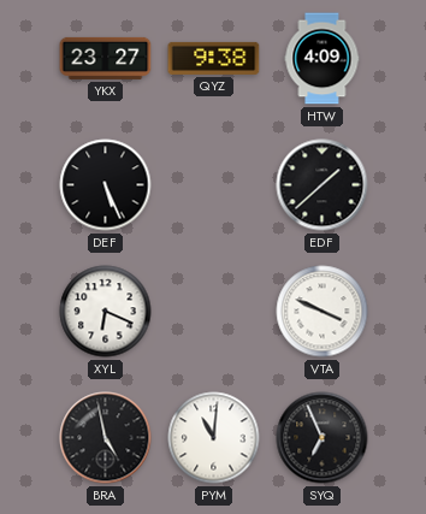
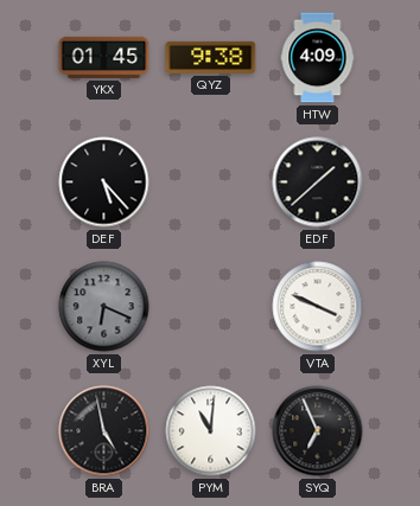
YKX: 23:27 -> 01:45 (104, 57)
DEF: 5:26 -> 5:23 (104, 182)
XYL dial: white -> grey (104, 307)
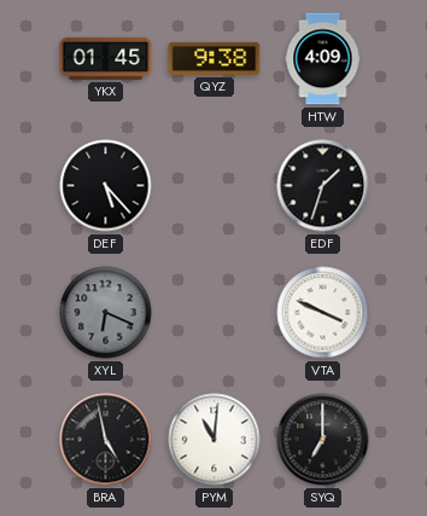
EDF: 1:38 -> 1:33 (323, 186)
SYQ: 6:56 -> 7:00 (323, 440)
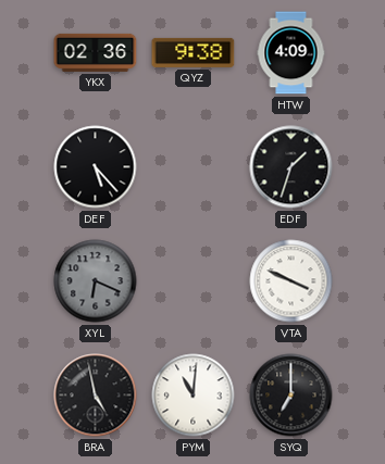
YKX: 01:45 -> 02:36 (96, 52)
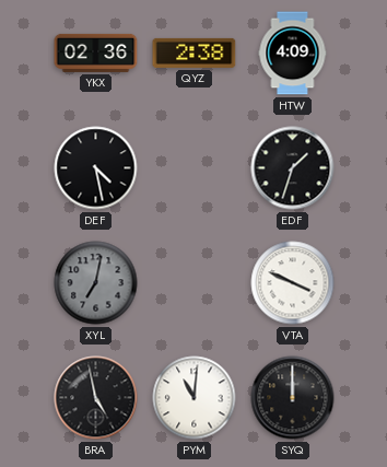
QYZ: 9:38 -> 2:38 (195, 52)
DEF: 5:23 -> 4:28 (96, 168)
XYL: 6:19 -> 7:02 (96, 283)
SYQ: 7:00 -> 12:00 (293, 398)
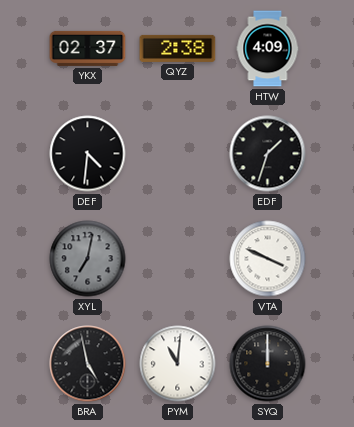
YKX: 02:36 -> 02:37 (88, 48)
DEF: 4:28 -> 4:31 (88, 154)
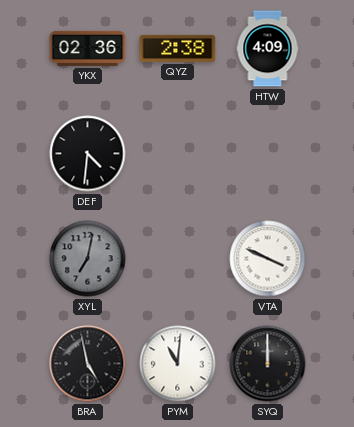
YKX: 02:37 -> 02:36 (88, 48)
EDF: 1:33 -> none (268, 154)
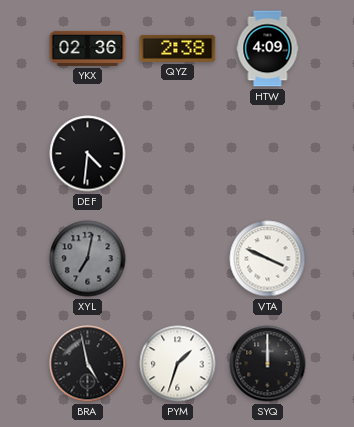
PYM: 11:01 -> 1:33 (178, 364)
